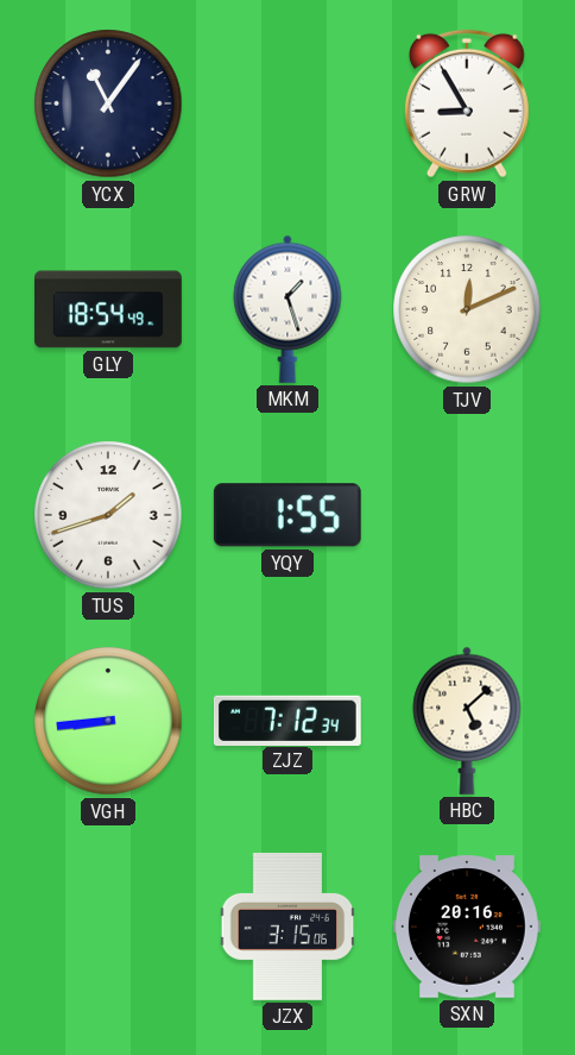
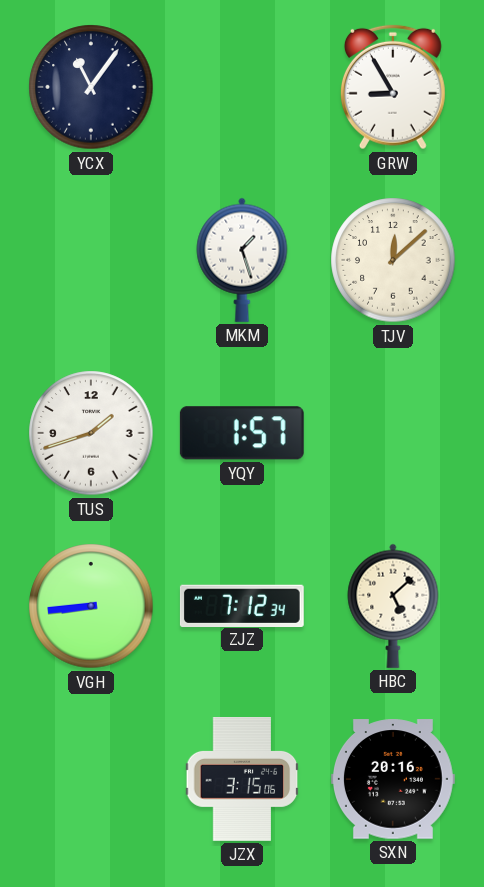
GLY: 18:54 -> none (109, 309)
TJV: 12:11 -> 12:08 (393, 260)
YQY: 1:55 -> 1:57 (242, 433)
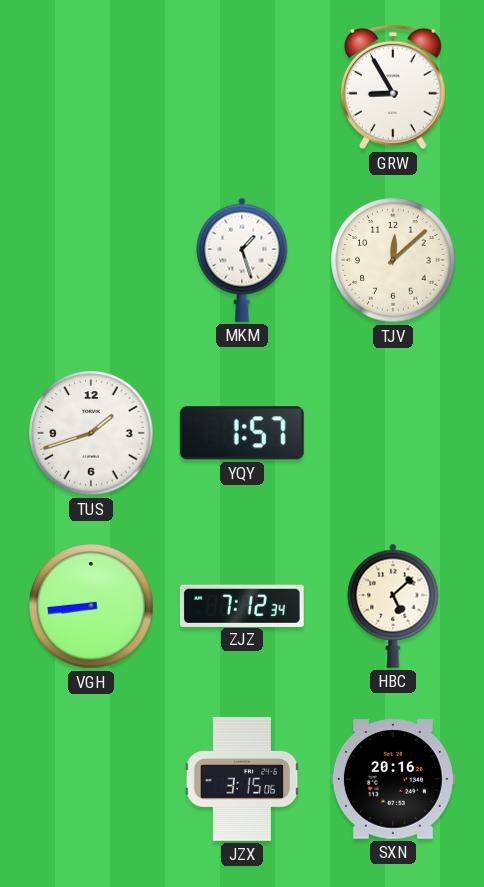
YCX: 11:06 -> none (91, 87)
